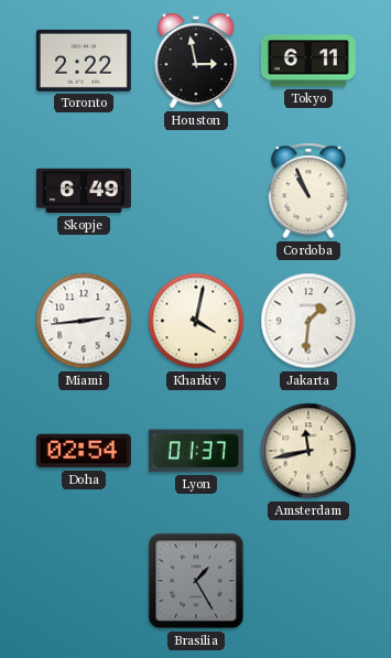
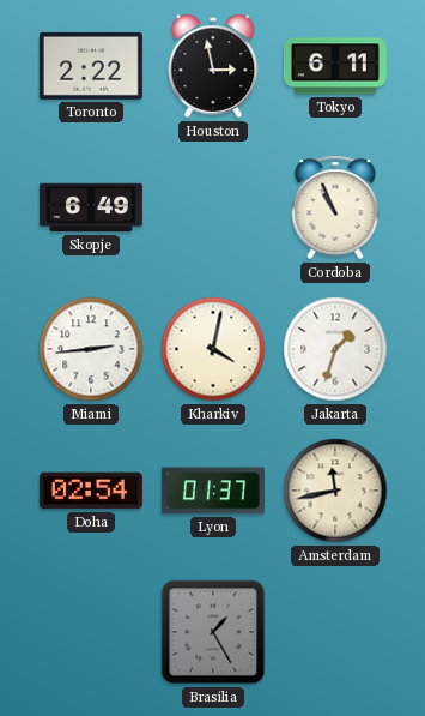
Jakarta: 1:31 -> 1:33 (335, 349)
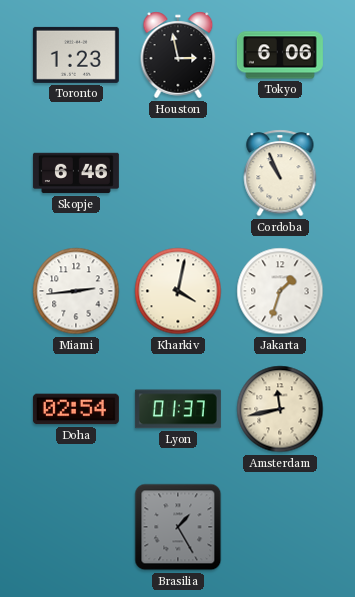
Toronto: 2:22 -> 1:23 (76, 55)
Tokyo: 6:11 -> 6:06 (280, 55)
Skopje: 6:49 -> 6:46 (76, 173)
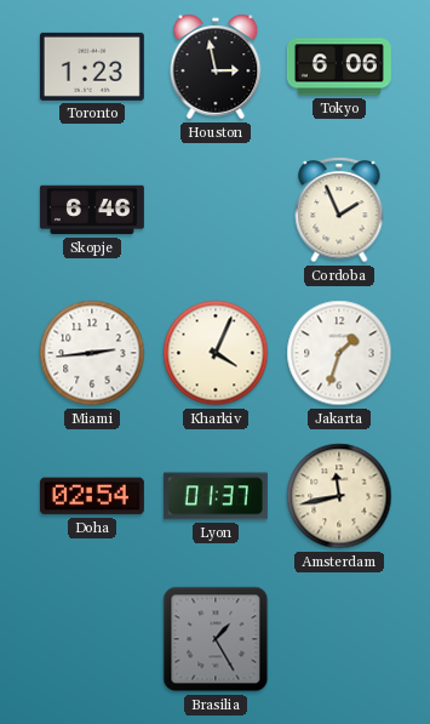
Cordoba: 10:56 -> 1:56 (339, 210)
Kharkiv: 4:02 -> 4:04 (216, 353)
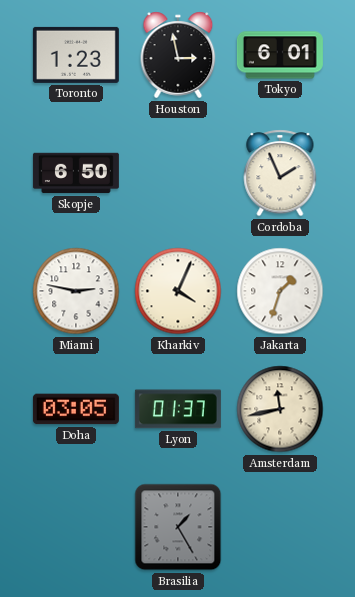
Tokyo: 6:06 -> 6:01 (280, 55)
Skopje: 6:46 -> 6:50 (76, 173)
Miami: 2:44 -> 2:47 (76, 291)
Doha: 02:54 -> 03:05 (76, 409)
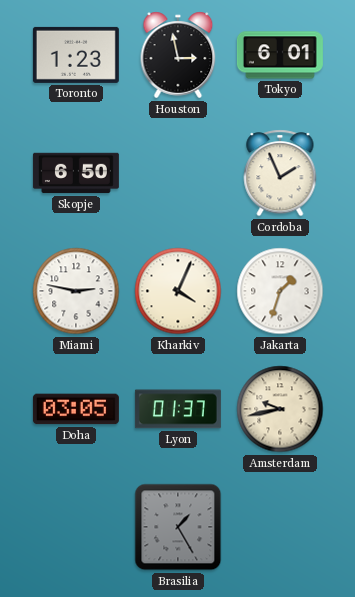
Amsterdam: 11:43 -> 9:43 (280, 409)
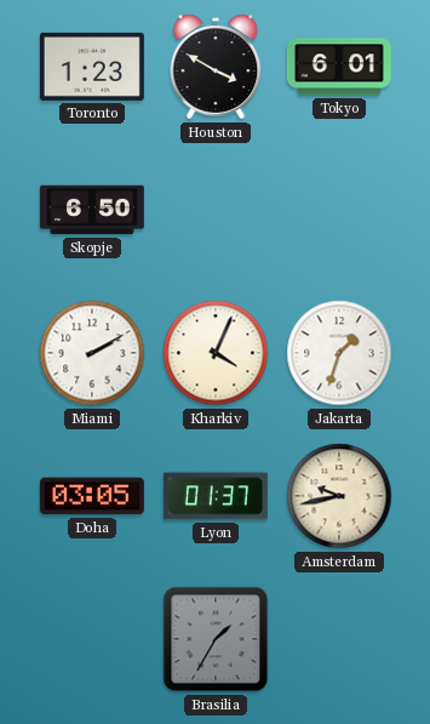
Houston: 2:58 -> 3:50 (216, 67)
Cordoba: 1:56 -> none (280, 173)
Miami: 2:47 -> 2:10 (92, 353)
Brasilia: 1:25 -> 1:35 (216, 639)
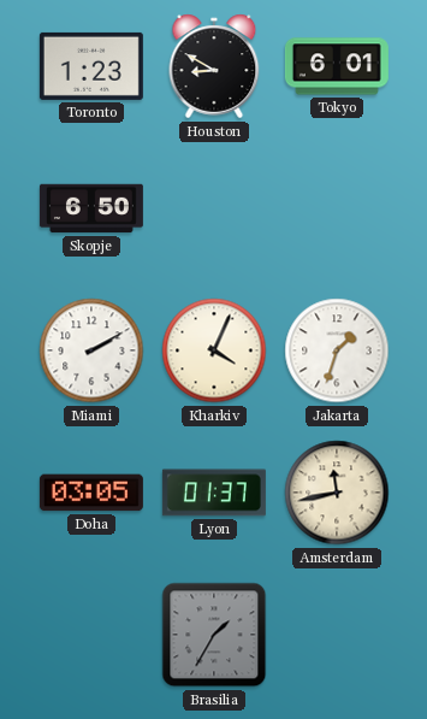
Houston: 3:50 -> 8:50 (214, 66)
Amsterdam: 9:43 -> 11:43 (337, 493)
